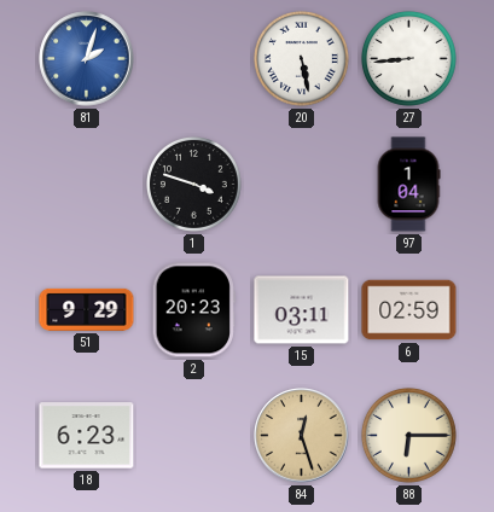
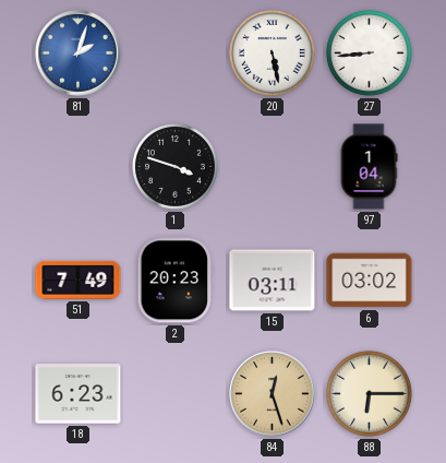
51: 9:29 -> 7:49 (79, 280)
6: 02:59 -> 03:02 (370, 281)
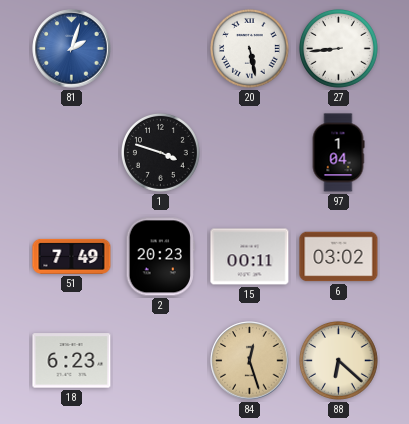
15: 03:11 -> 00:11 (250, 257)
88: 6:15 -> 6:22 (338, 360)
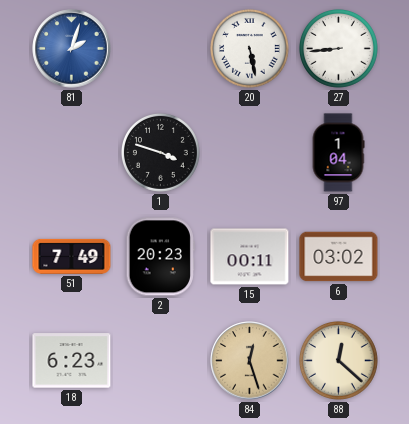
88: 6:22 -> 12:22 (338, 360)
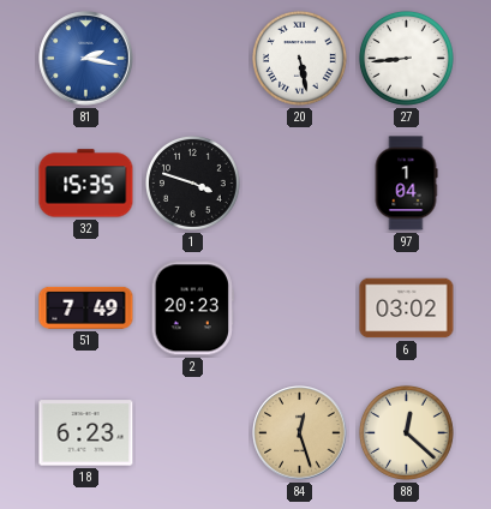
81: 2:03 -> 2:17 (86, 59)
32: none -> 15:35 (86, 184)
15: 00:11 -> none (250, 257)
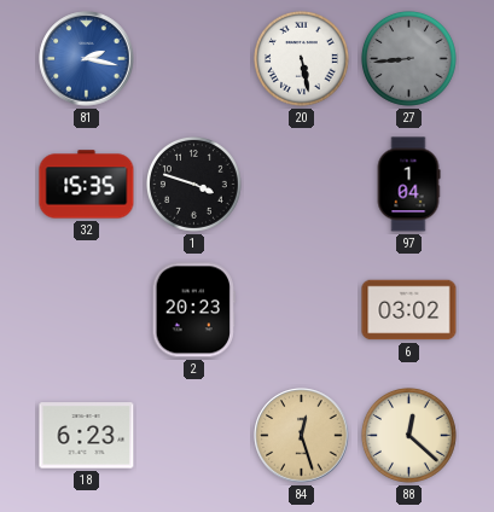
27 dial: white -> grey (408, 58)
51: 7:49 -> none (86, 307)
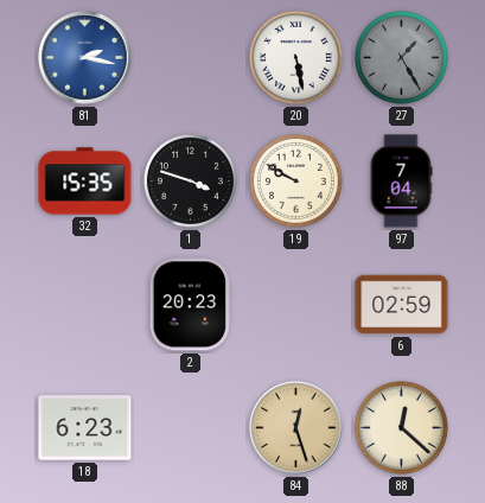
27: 8:44 -> 1:25 (401, 57)
19: none -> 9:50 (295, 180)
97: 1:04 -> 7:04 (401, 182)
6: 03:02 -> 02:59 (402, 305)
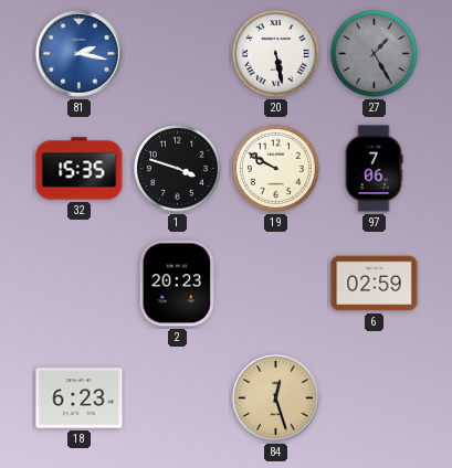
97: 7:04 -> 7:06 (374, 169)
88: 12:22 -> none (401, 427)
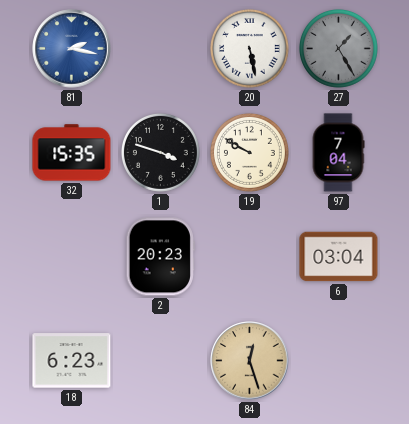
97: 7:06 -> 7:04 (338, 153)
6: 02:59 -> 03:04 (339, 257)
